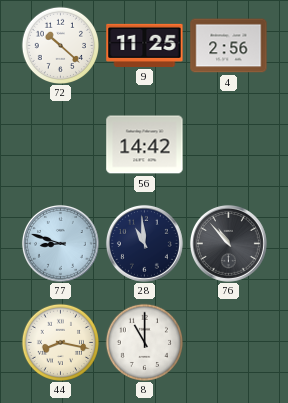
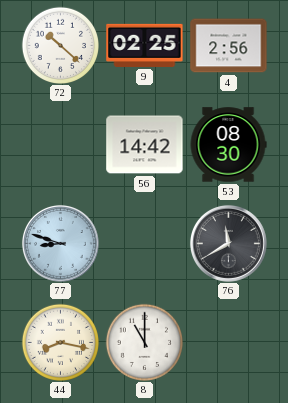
9: 11:25 -> 02:25 (145, 45)
53: none -> 08:30 (228, 145)
28: 10:59 -> none (144, 243)
76: 10:53 -> 11:40 (228, 243)
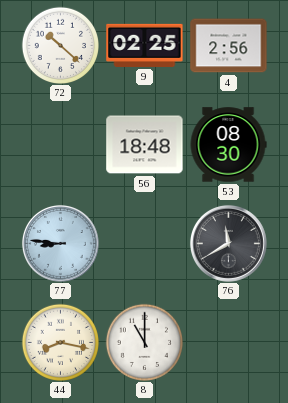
56: 14:42 -> 18:48 (145, 145)
77: 8:48 -> 8:46 (60, 243)
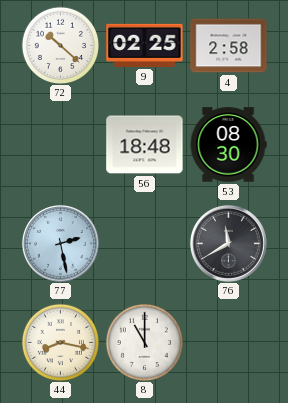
4: 2:56 -> 2:58 (229, 46)
77: 8:46 -> 2:28 (60, 243)
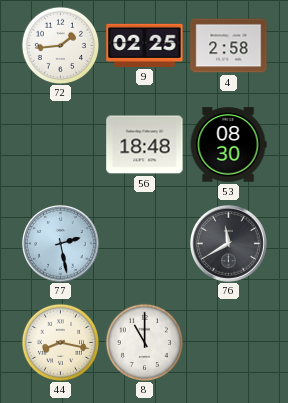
72: 10:22 -> 1:44 (60, 45)
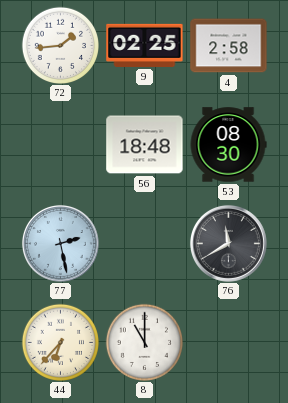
44: 8:17 -> 6:37 (60, 342)
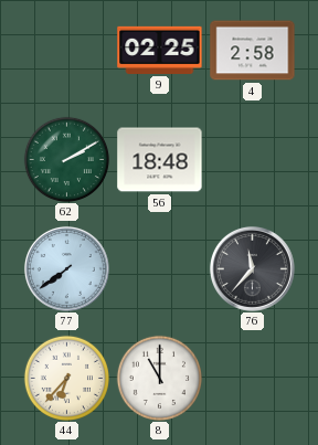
72: 1:44 -> none (60, 45)
62: none -> 2:10 (66, 159)
53: 08:30 -> none (228, 145)
77: 2:28 -> 7:39 (66, 268)
76: 11:40 -> 11:37 (252, 268)
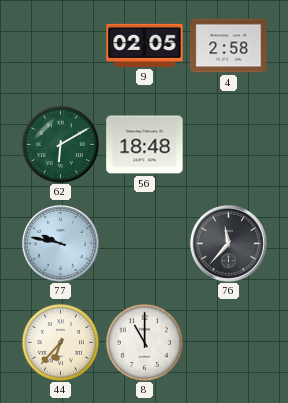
9: 02:25 -> 02:05 (145, 45)
62: 2:10 -> 6:10 (60, 144)
77: 7:39 -> 9:47 (60, 243)
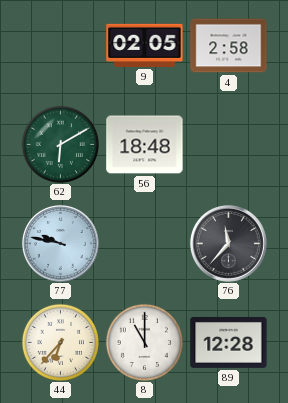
89: none -> 12:28 (229, 342)
